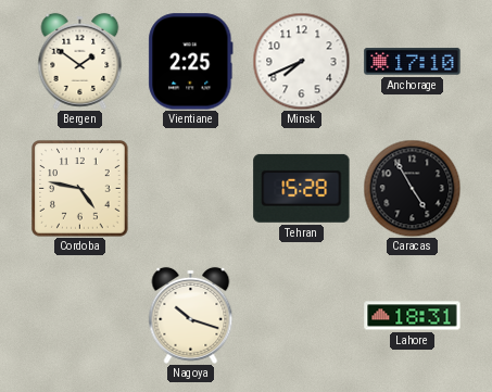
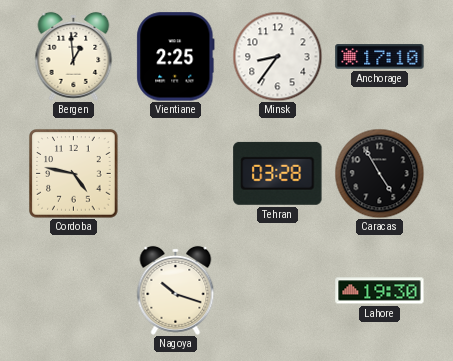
Bergen: 1:51 -> 12:59 (74, 56)
Minsk: 7:41 -> 8:36 (277, 56)
Tehran: 15:28 -> 03:28 (278, 173)
Lahore: 18:31 -> 19:30 (380, 291)
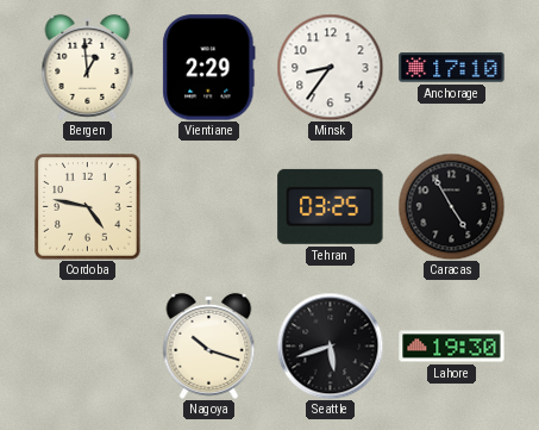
Vientiane: 2:25 -> 2:29 (209, 68)
Tehran: 03:28 -> 03:25 (331, 206)
Seattle: none -> 5:42 (330, 345)
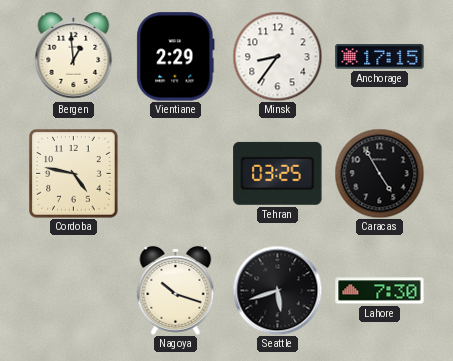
Anchorage: 17:10 -> 17:15 (380, 57)
Lahore: 19:30 -> 7:30 (380, 291)
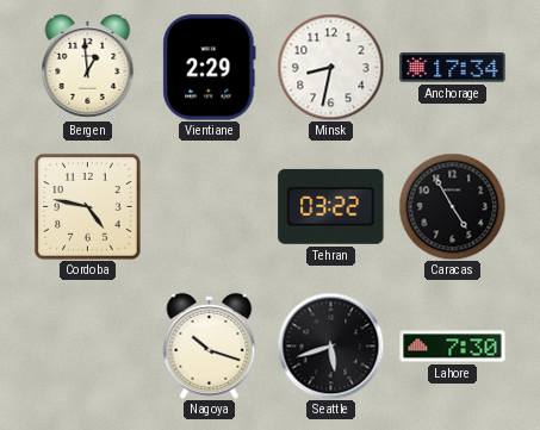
Minsk: 8:36 -> 8:32 (330, 67)
Anchorage: 17:15 -> 17:34 (453, 68)
Tehran: 03:25 -> 03:22 (331, 206)
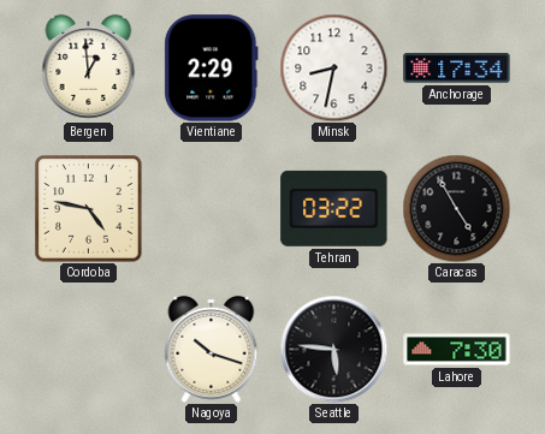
Seattle: 5:42 -> 5:46 (333, 349)
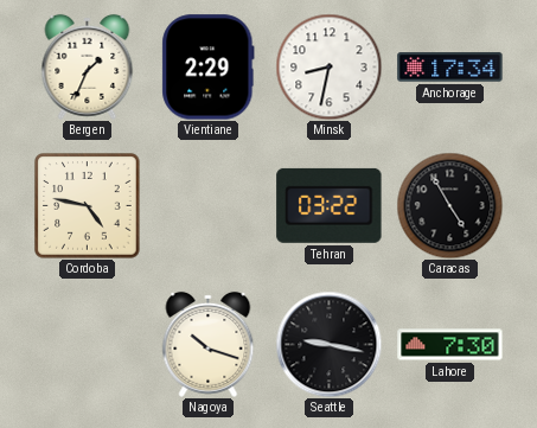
Bergen: 12:59 -> 1:34 (88, 66)
Seattle: 5:46 -> 9:17 (328, 344)
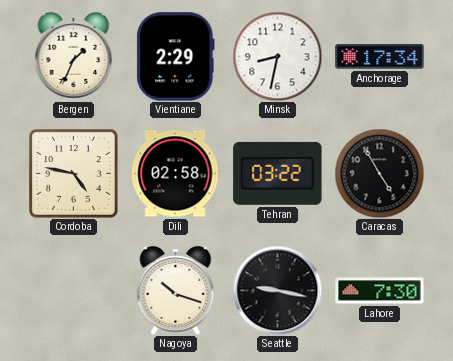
Dili: none -> 02:58 (175, 174)
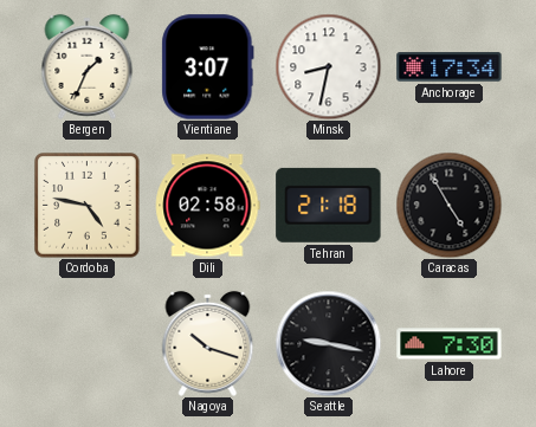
Vientiane: 2:29 -> 3:07 (208, 67)
Tehran: 03:22 -> 21:18 (329, 205)
